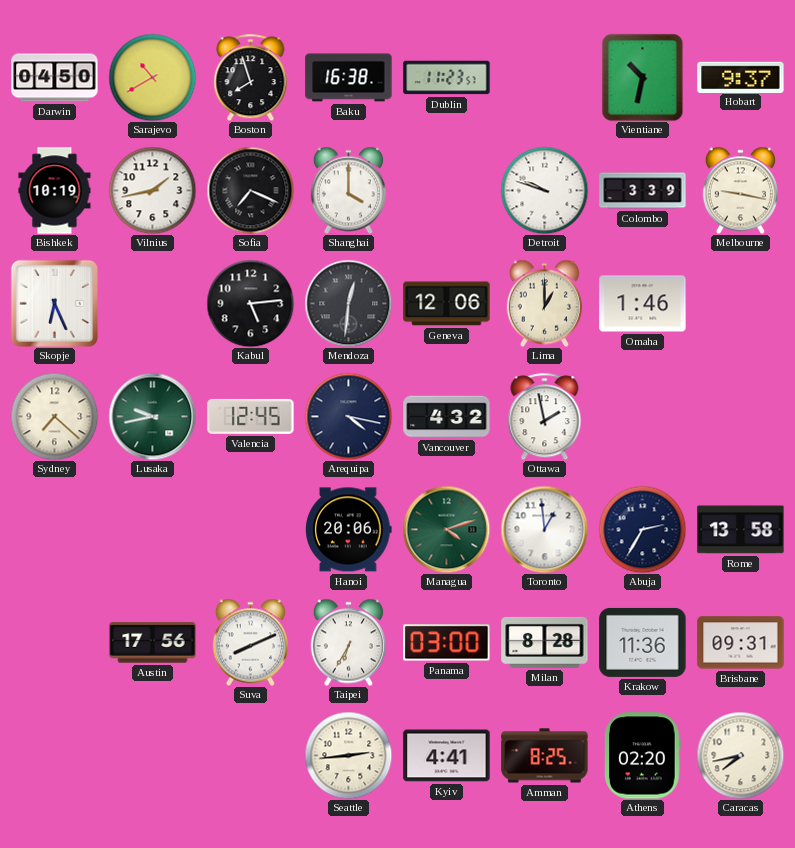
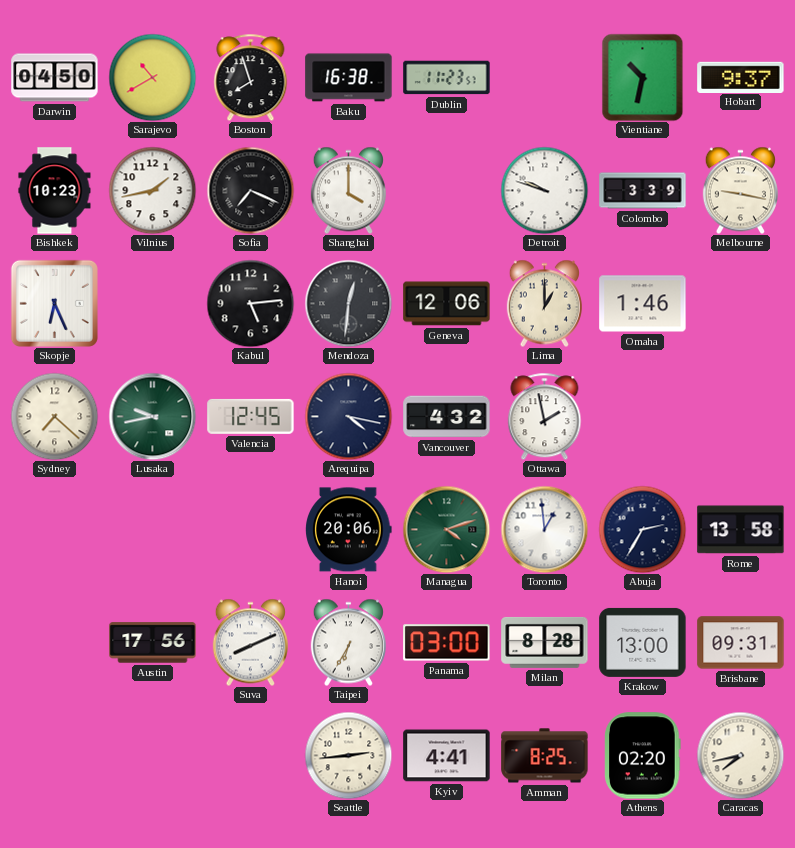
Bishkek: 10:19 -> 10:23 (55, 191)
Krakow: 11:36 -> 13:00 (643, 642)
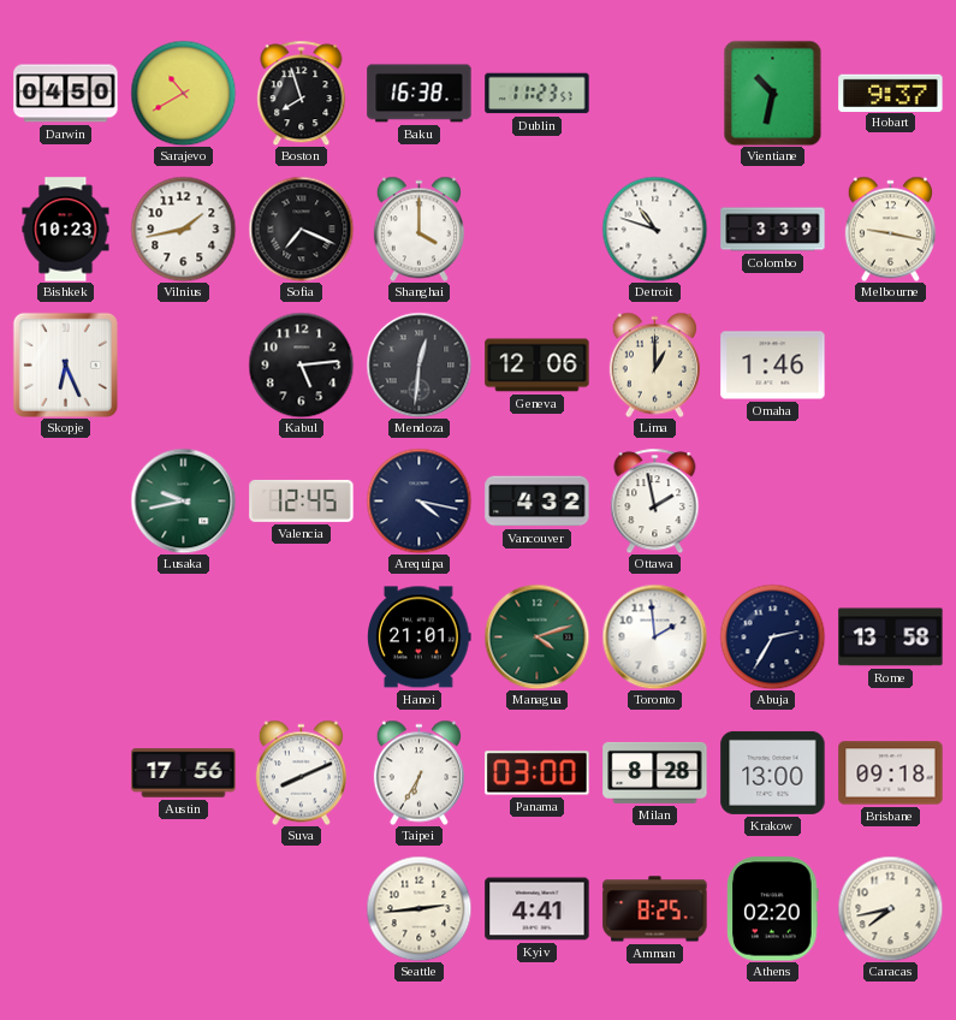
Detroit: 9:48 -> 10:48 (654, 229)
Sydney: 7:22 -> none (54, 416)
Hanoi: 20:06 -> 21:01 (420, 637)
Toronto: 12:59 -> 1:59 (654, 636)
Brisbane: 09:31 -> 09:18 (891, 773)
